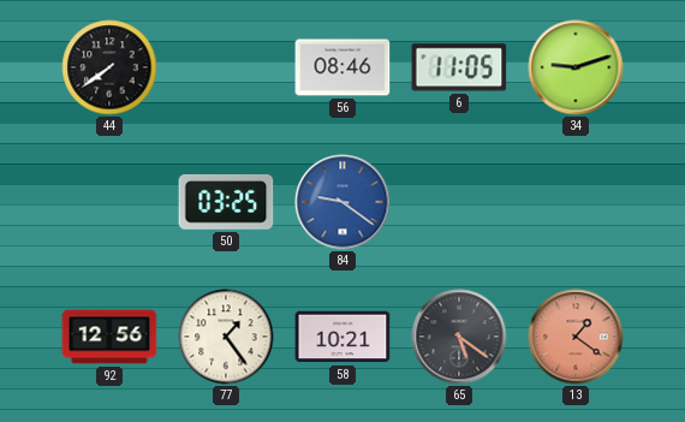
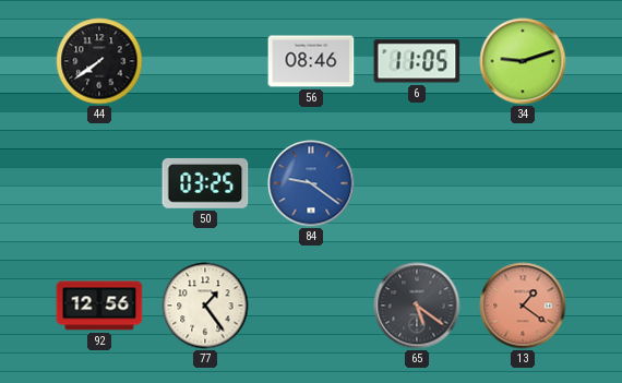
58: 10:21 -> none (342, 337)
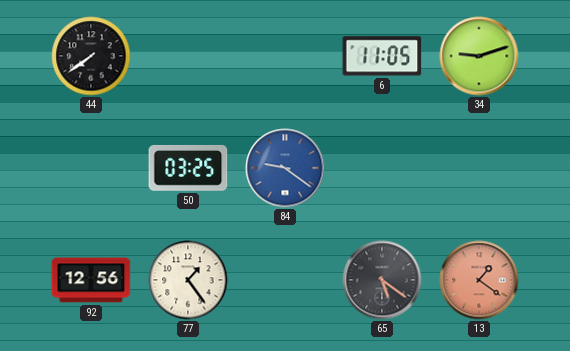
56: 08:46 -> none (311, 61)
